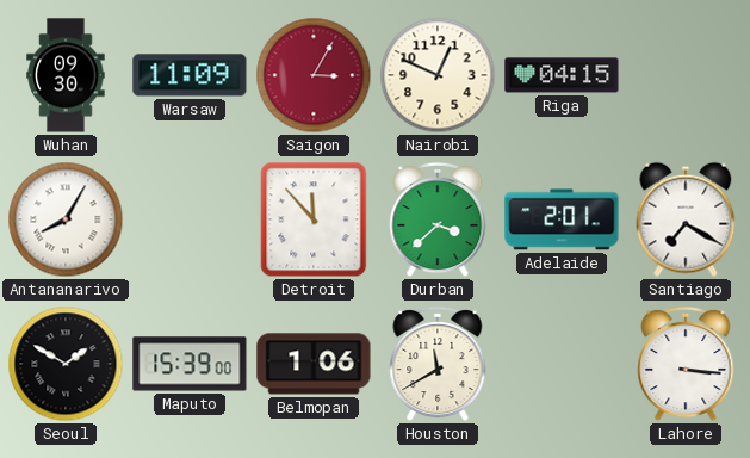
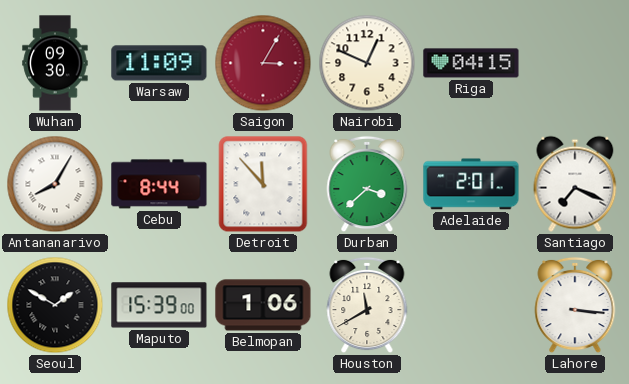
Cebu: none -> 8:44 (159, 184)
Santiago: 7:20 -> 7:19 (575, 184)
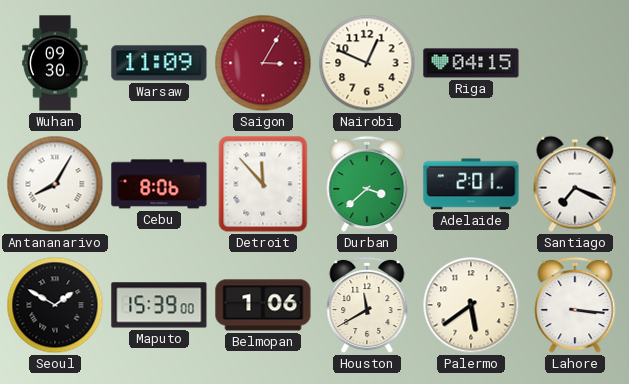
Cebu: 8:44 -> 8:06 (159, 184)
Palermo: none -> 5:39 (471, 305)
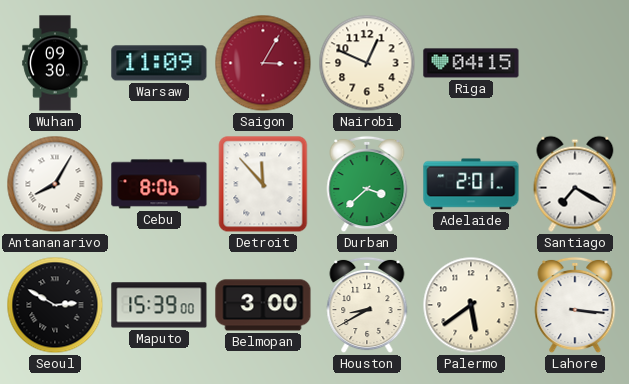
Santiago: 7:19 -> 7:20 (575, 184)
Seoul: 1:50 -> 2:50 (55, 305)
Belmopan: 1:06 -> 3:00 (263, 305)
Houston: 11:40 -> 8:40 (367, 305)
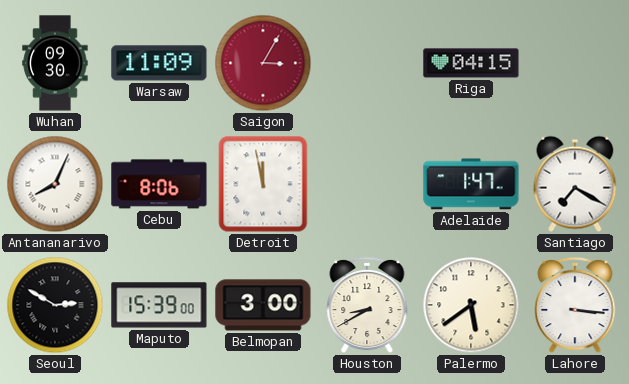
Nairobi: 12:49 -> none (367, 63)
Antananarivo: 8:05 -> 8:04 (55, 184)
Detroit: 11:53 -> 11:58 (263, 184)
Durban: 3:38 -> none (367, 184)
Adelaide: 2:01 -> 1:47 (471, 184)
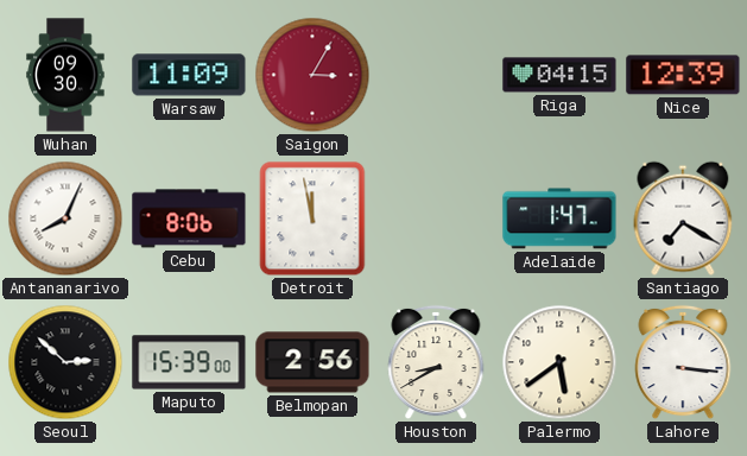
Nice: none -> 12:39 (683, 75)
Seoul: 2:50 -> 2:52 (65, 362)
Belmopan: 3:00 -> 2:56 (312, 362)
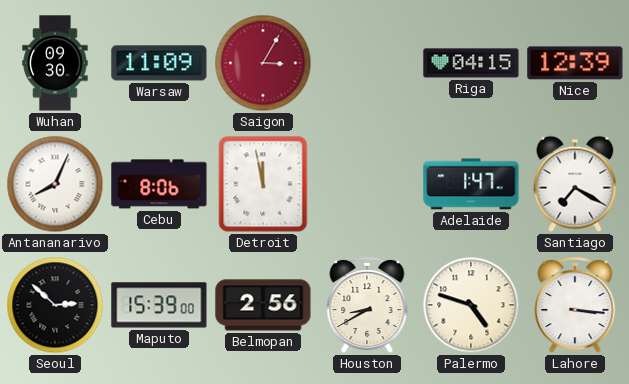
Palermo: 5:39 -> 4:48 (471, 305)
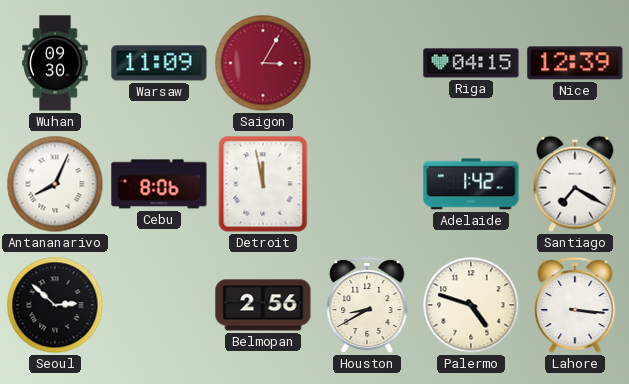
Adelaide: 1:47 -> 1:42 (471, 184)
Maputo: 15:39 -> none (159, 305)
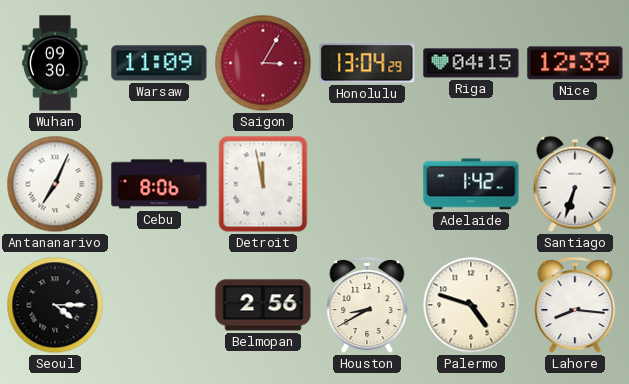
Honolulu: none -> 13:04 (367, 63)
Antananarivo: 8:04 -> 7:04 (55, 184)
Santiago: 7:20 -> 6:33 (575, 184)
Seoul: 2:52 -> 4:15 (55, 305)
Lahore: 3:16 -> 8:16 (575, 305)
